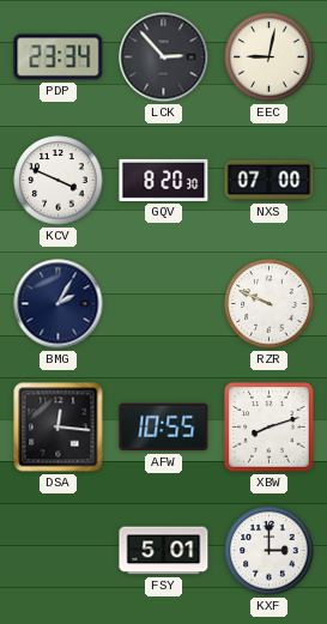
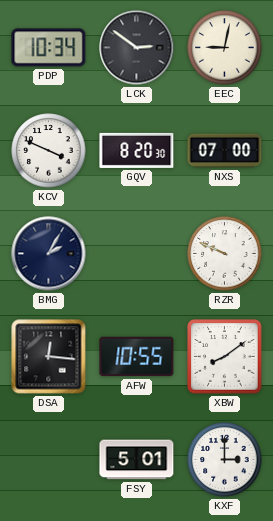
PDP: 23:34 -> 10:34 (49, 48)
LCK: 2:53 -> 2:51 (137, 48)
XBW: 8:12 -> 8:09 (225, 357)
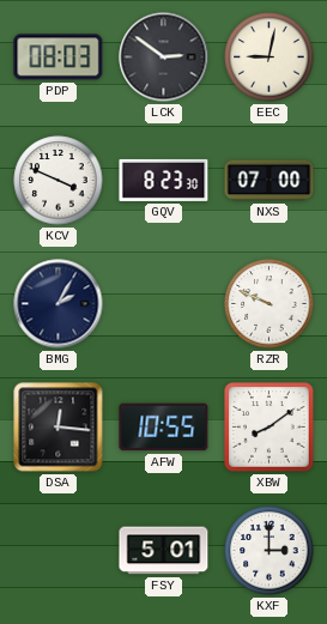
PDP: 10:34 -> 08:03 (59, 57)
GQV: 8:20 -> 8:23 (164, 180)
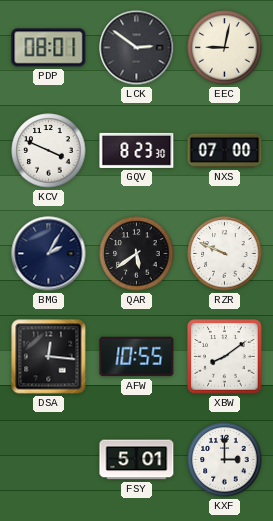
PDP: 08:03 -> 08:01 (49, 48)
QAR: none -> 5:39 (137, 254)
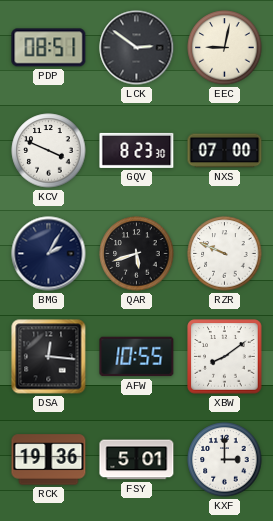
PDP: 08:01 -> 08:51 (49, 48)
QAR: 5:39 -> 5:42 (137, 254)
RCK: none -> 19:36 (49, 460)
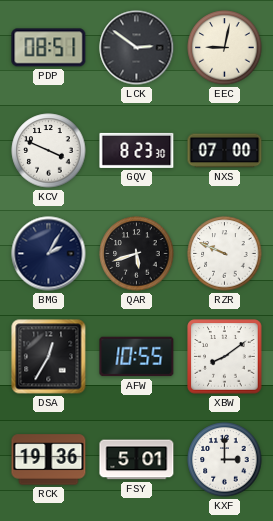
DSA: 12:16 -> 12:35 (49, 357)
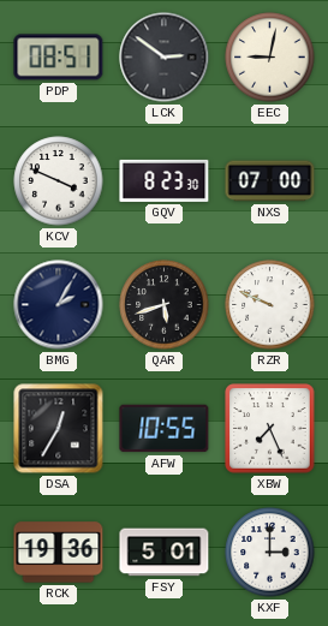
XBW: 8:09 -> 7:26 (270, 429)
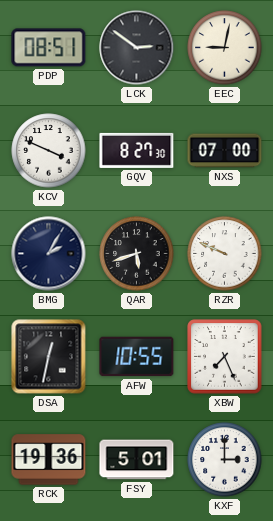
GQV: 8:23 -> 8:27 (137, 150)
DSA: 12:35 -> 12:32 (49, 357)
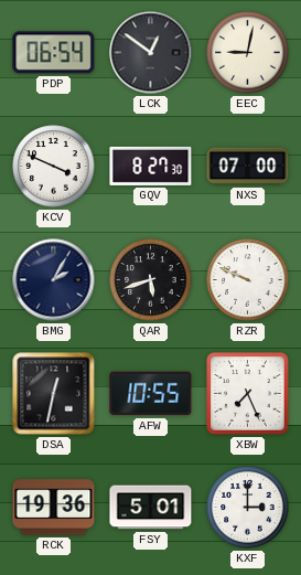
PDP: 08:51 -> 06:54 (54, 53)
LCK: 2:51 -> 12:51 (151, 53)
